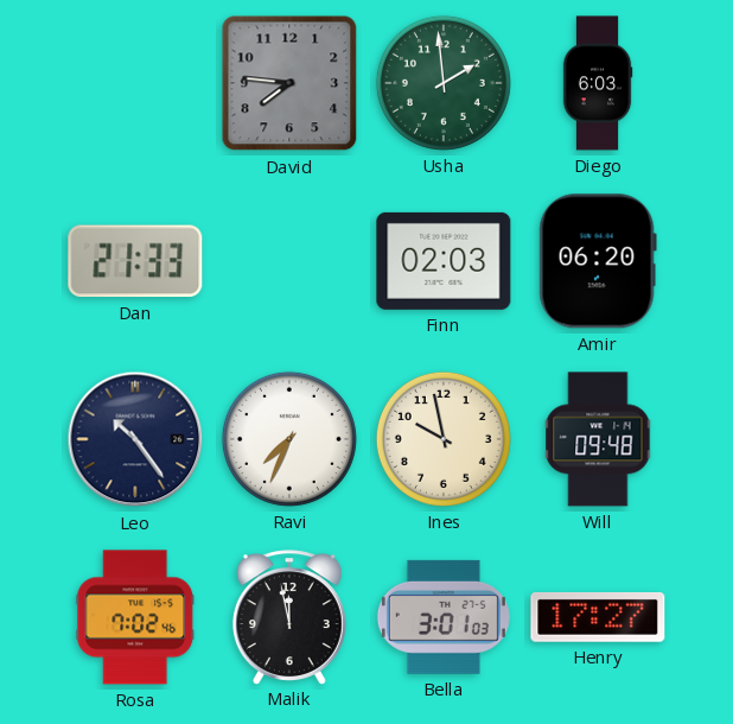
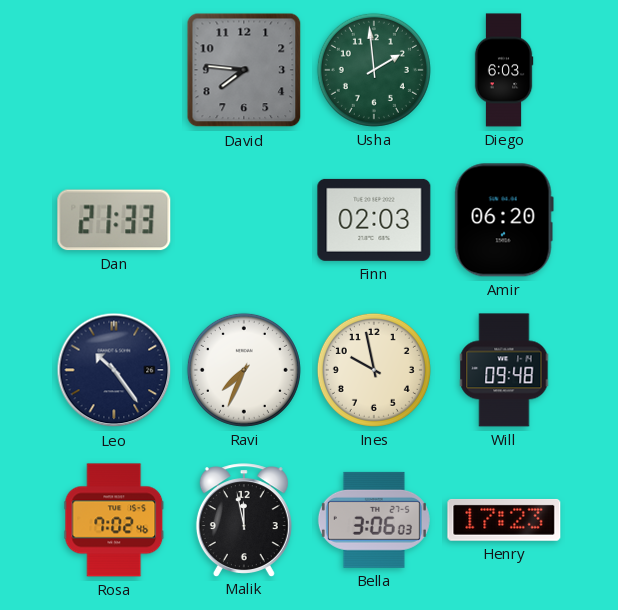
Bella: 3:01 -> 3:06 (374, 520)
Henry: 17:27 -> 17:23 (504, 520)
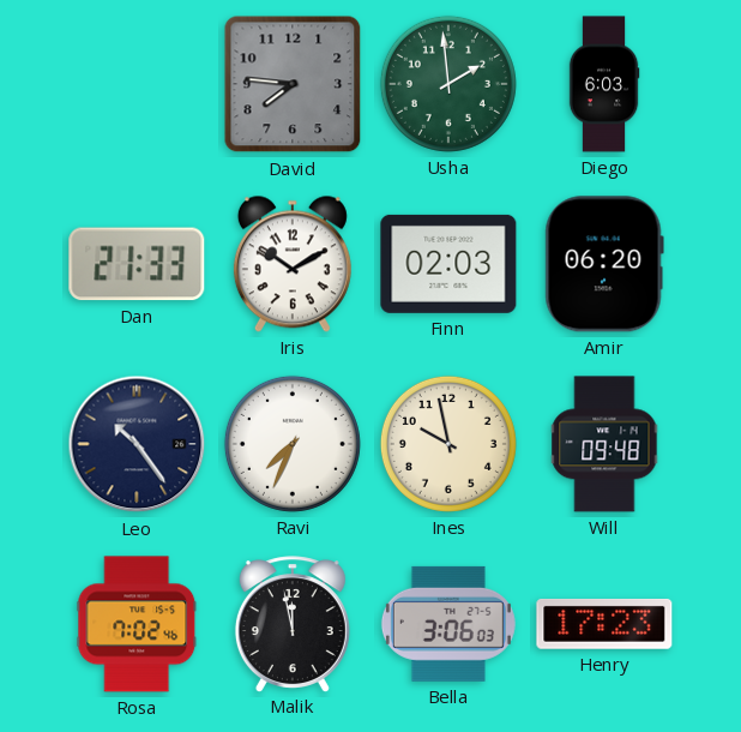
Iris: none -> 10:10 (293, 264)
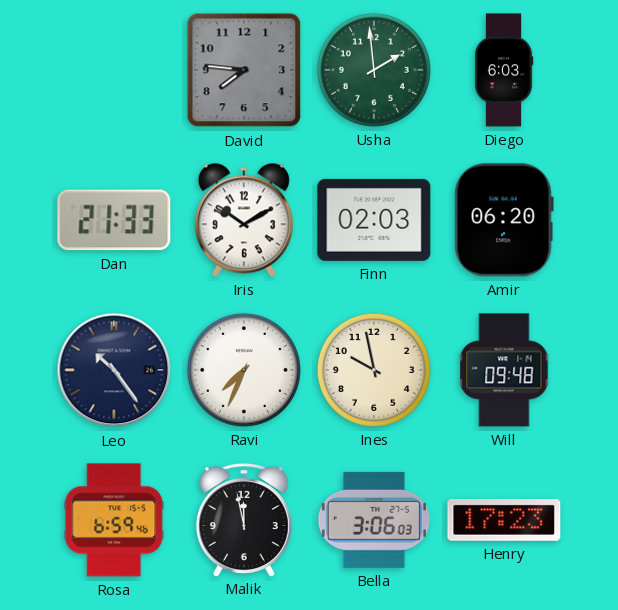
Rosa: 7:02 -> 6:59 (114, 520)
